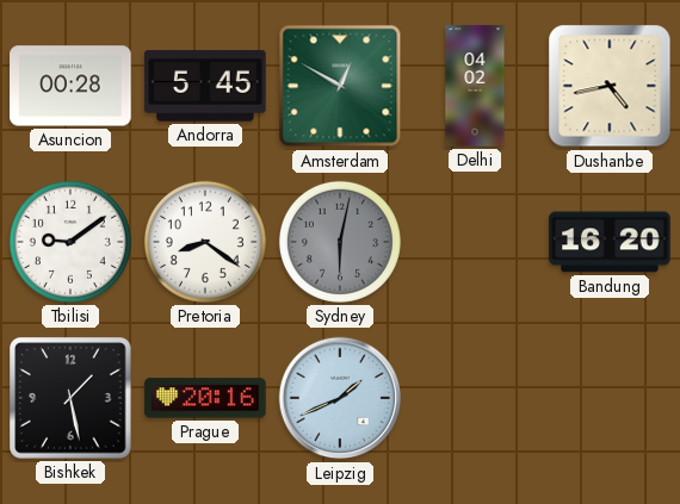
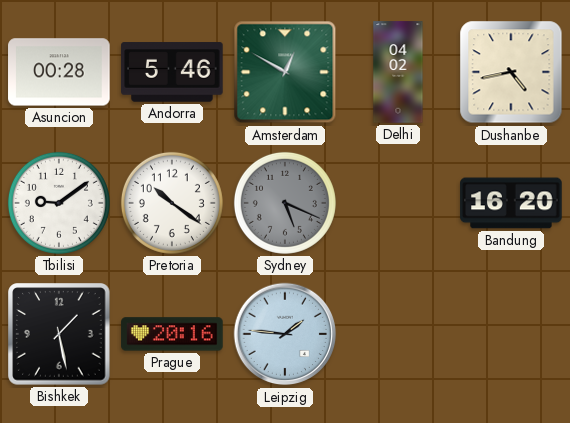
Andorra: 5:45 -> 5:46 (172, 72)
Pretoria: 8:21 -> 10:21 (172, 203)
Sydney: 6:02 -> 5:19 (285, 203)
Leipzig: 1:41 -> 1:46 (285, 334)
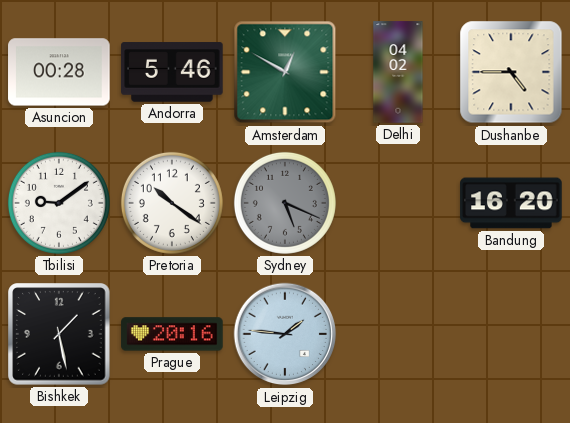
Dushanbe: 4:43 -> 4:45 (511, 72)
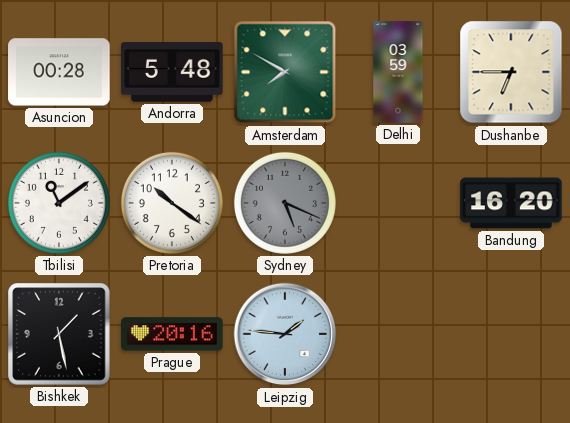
Andorra: 5:46 -> 5:48 (172, 72)
Amsterdam: 12:50 -> 7:50 (285, 72)
Delhi: 04:02 -> 03:59 (398, 72)
Dushanbe: 4:45 -> 6:45 (511, 72)
Tbilisi: 9:09 -> 11:09 (59, 203)
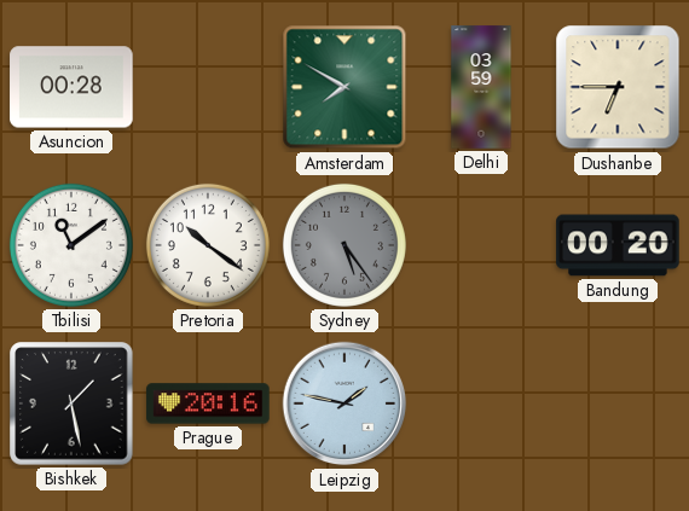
Andorra: 5:48 -> none (172, 72)
Sydney: 5:19 -> 5:24 (344, 245)
Bandung: 16:20 -> 00:20 (618, 245)
Leipzig: 1:46 -> 1:47 (344, 403)
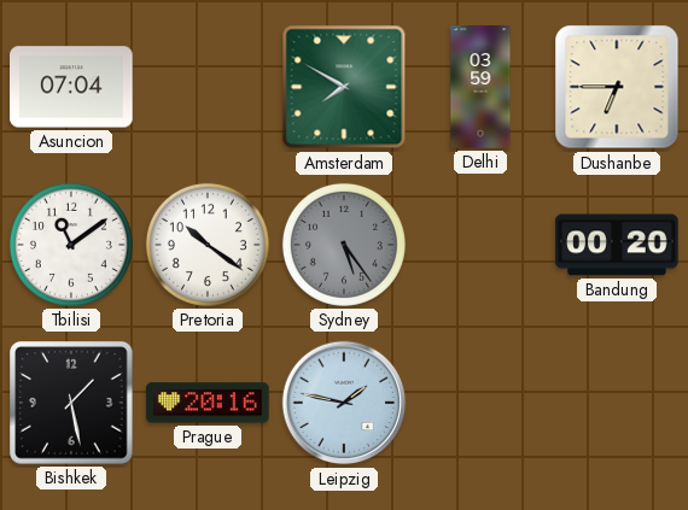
Asuncion: 00:28 -> 07:04 (71, 87)
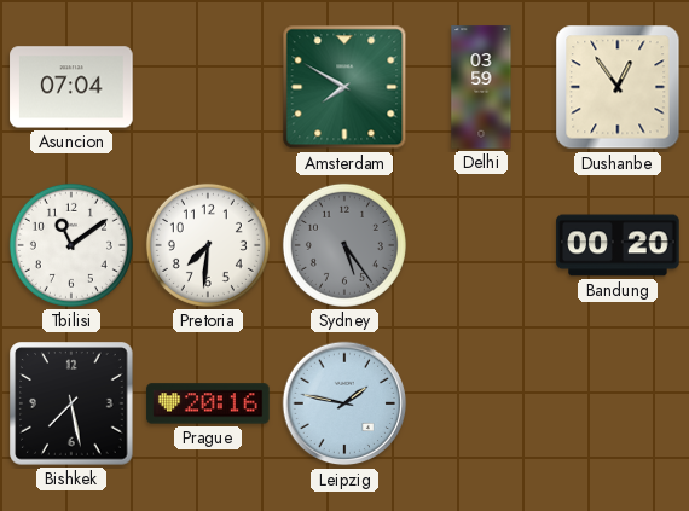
Dushanbe: 6:45 -> 12:54 (618, 87)
Pretoria: 10:21 -> 7:31 (208, 245)
Bishkek: 1:28 -> 7:28 (71, 403)
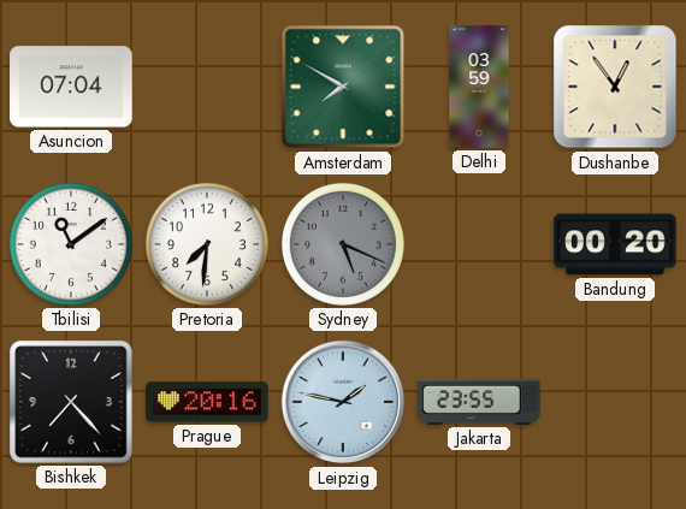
Sydney: 5:24 -> 5:19 (343, 244)
Bishkek: 7:28 -> 7:23 (71, 402)
Jakarta: none -> 23:55 (479, 402)
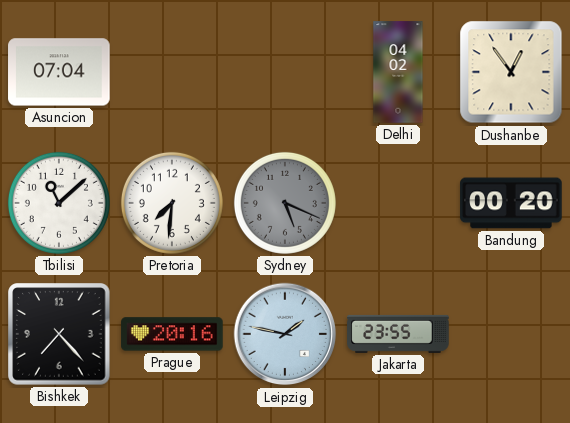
Amsterdam: 7:50 -> none (343, 87)
Delhi: 03:59 -> 04:02 (398, 72)
Tbilisi: 11:09 -> 11:08 (59, 203)
